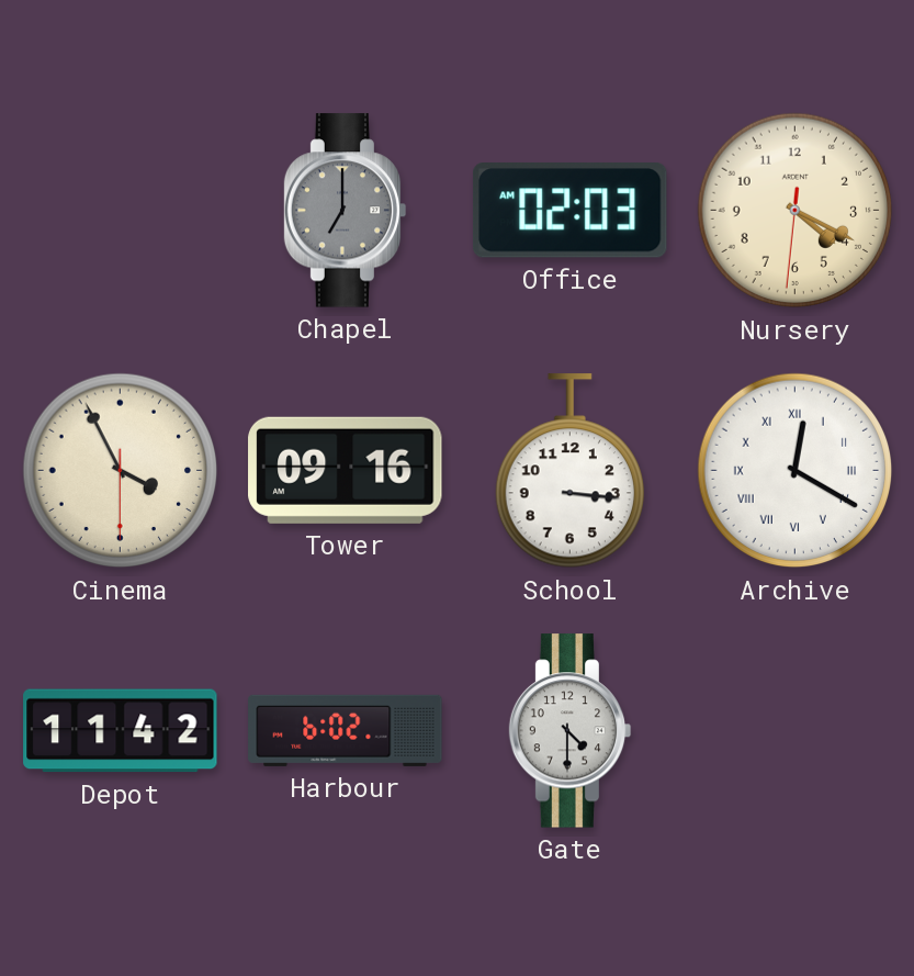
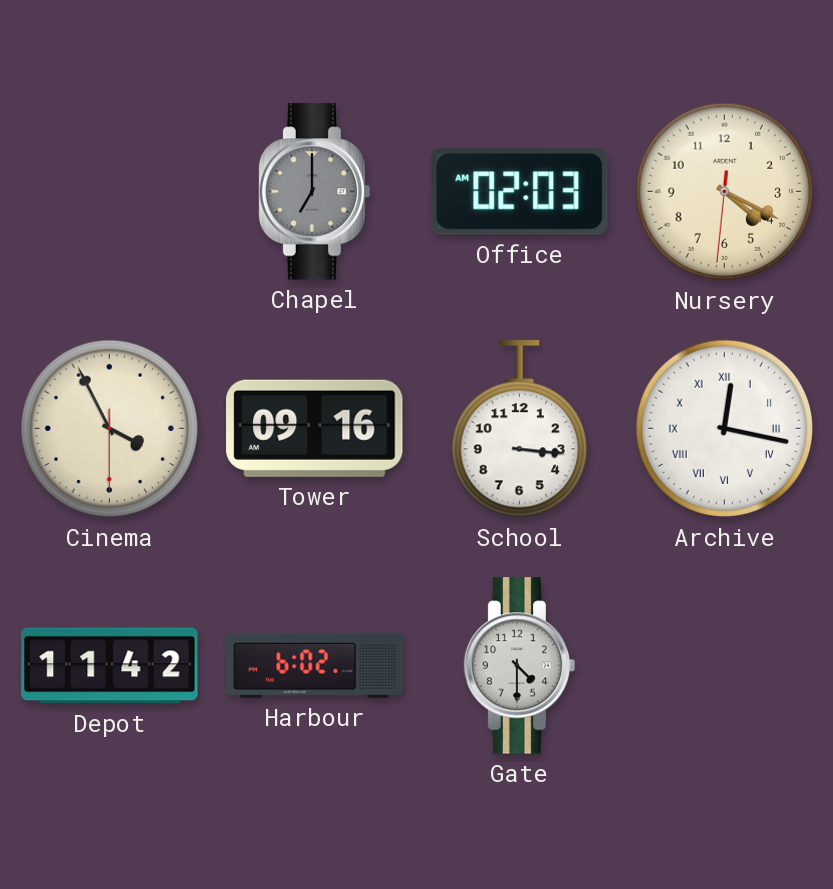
Archive: 12:20 -> 12:17 (725, 429)
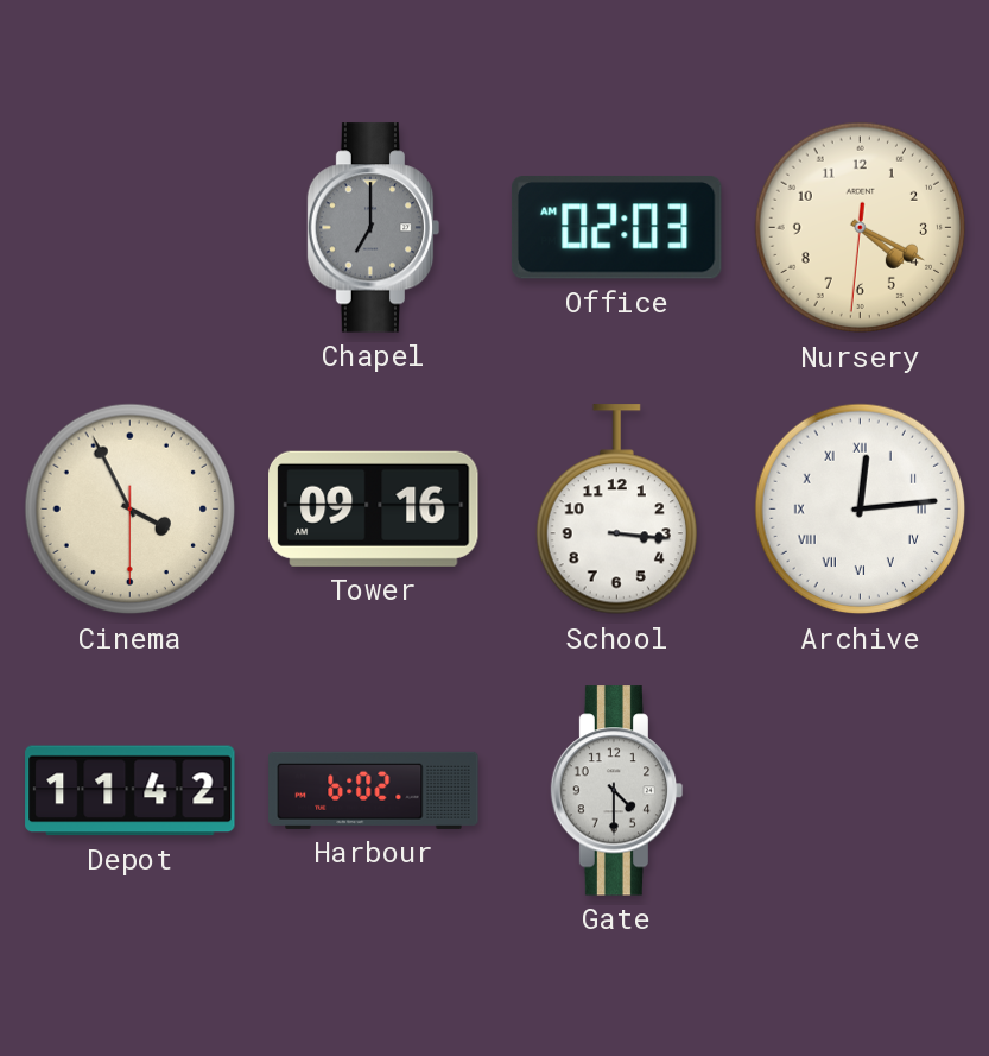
Archive: 12:17 -> 12:14 (861, 510)
